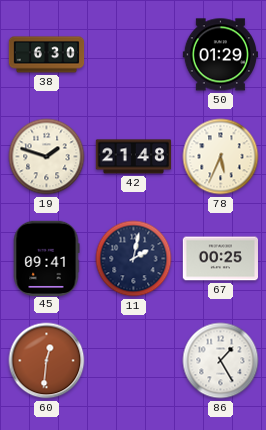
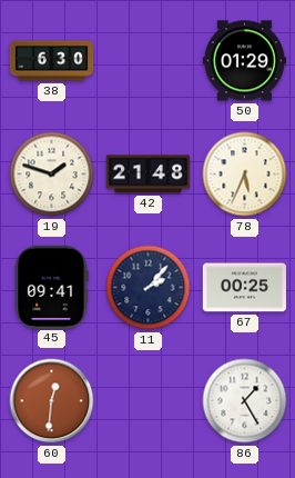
11: 2:02 -> 2:07 (149, 288)
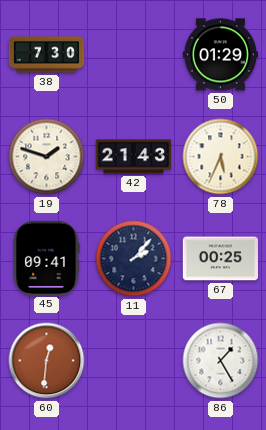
38: 6:30 -> 7:30 (47, 55)
42: 21:48 -> 21:43 (134, 157)
